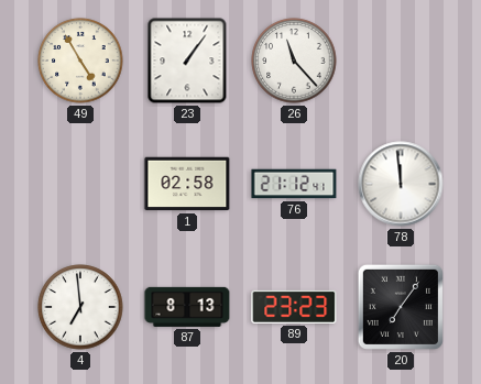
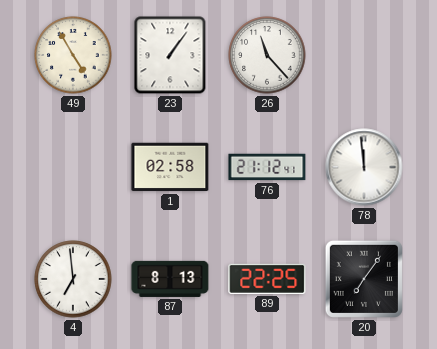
89: 23:23 -> 22:25 (267, 279)
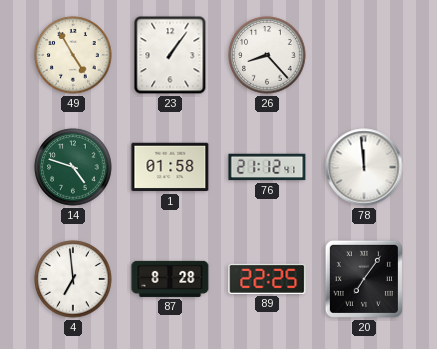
26: 11:23 -> 8:23 (267, 55)
14: none -> 4:48 (73, 167)
1: 02:58 -> 01:58 (170, 167)
87: 8:13 -> 8:28 (170, 279)
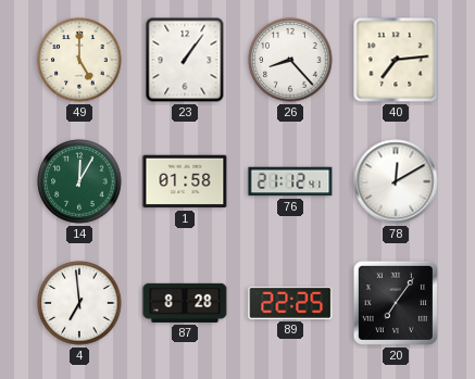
49: 4:55 -> 5:00 (79, 60)
40: none -> 7:14 (396, 60)
14: 4:48 -> 12:05 (79, 181)
78: 11:59 -> 12:10 (396, 181)
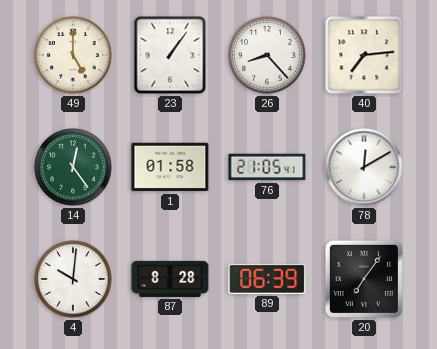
14: 12:05 -> 12:24 (73, 167)
76: 21:12 -> 21:05 (267, 167)
4: 6:59 -> 10:01 (73, 279)
89: 22:25 -> 06:39 (267, 279)
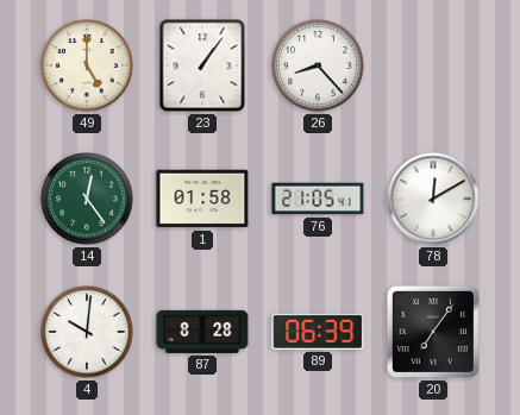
40: 7:14 -> none (364, 55)
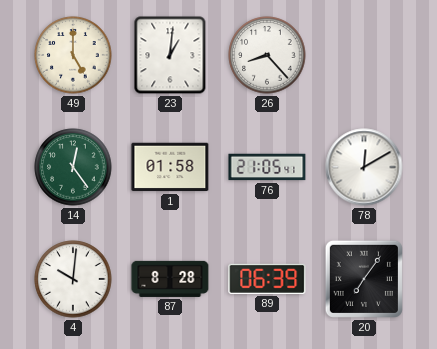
23: 1:06 -> 1:01 (170, 55)
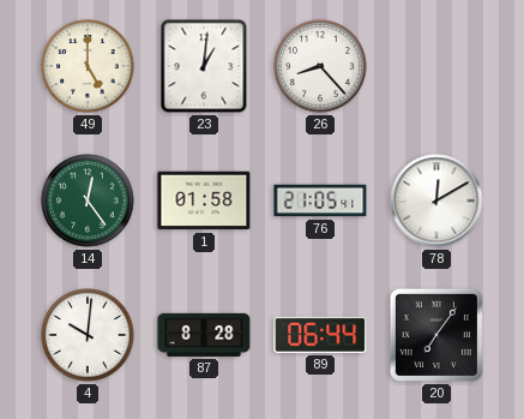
89: 06:39 -> 06:44 (320, 335)
